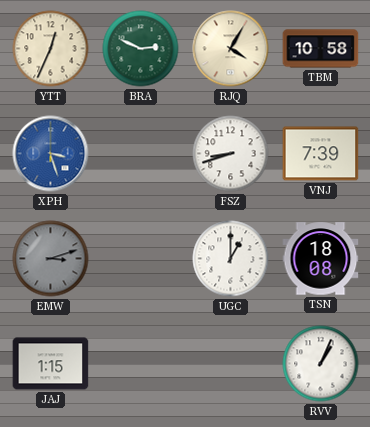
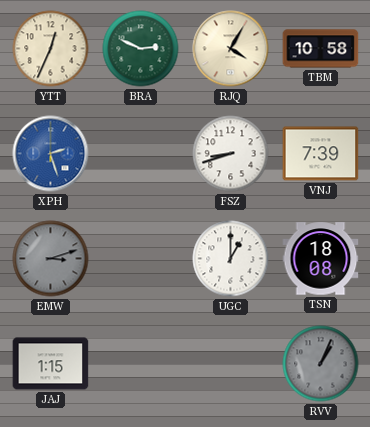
XPH: 3:27 -> 2:27 (51, 154)
RVV dial: white -> grey (321, 364)
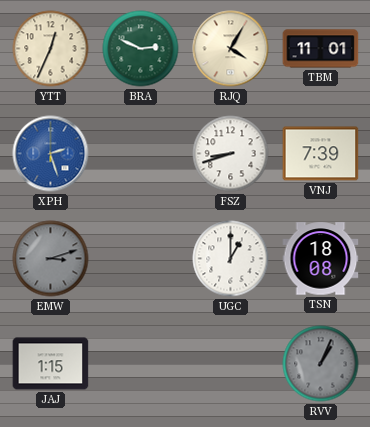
TBM: 10:58 -> 11:01 (321, 49)
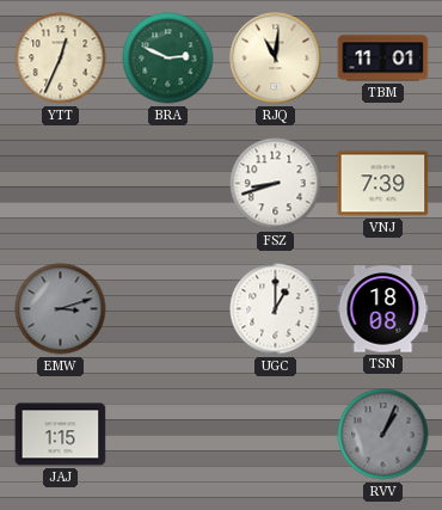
RJQ: 4:05 -> 11:01 (276, 59)
XPH: 2:27 -> none (51, 154)
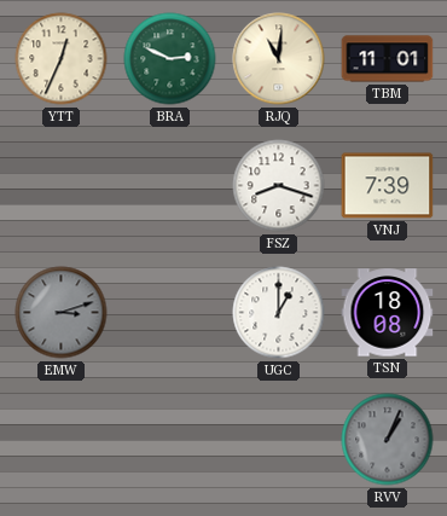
FSZ: 8:42 -> 8:18 (279, 186)
JAJ: 1:15 -> none (61, 435)
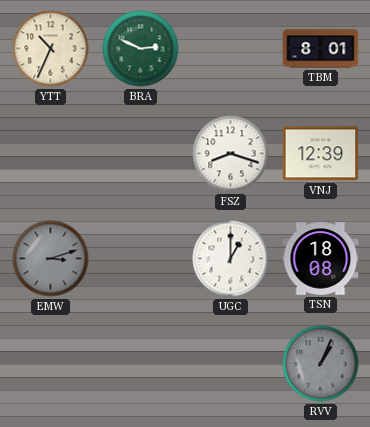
YTT: 12:34 -> 10:34 (51, 49)
RJQ: 11:01 -> none (279, 59)
TBM: 11:01 -> 8:01 (321, 49)
VNJ: 7:39 -> 12:39 (321, 154)
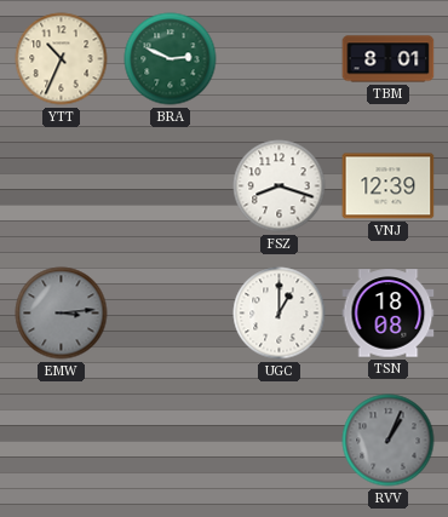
EMW: 3:12 -> 3:14 (62, 314)
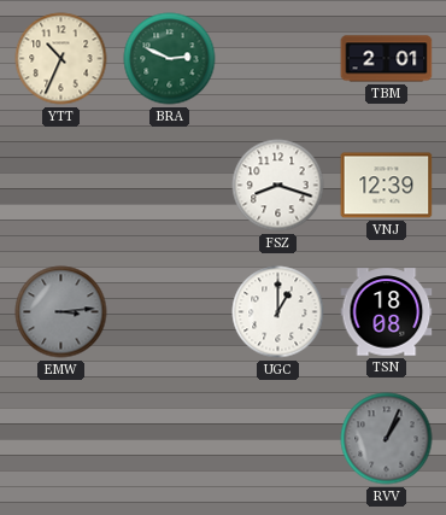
TBM: 8:01 -> 2:01 (387, 59)
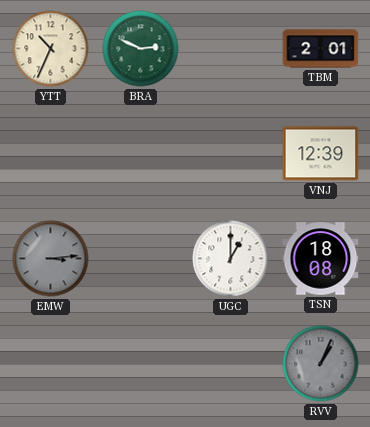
FSZ: 8:18 -> none (278, 186)
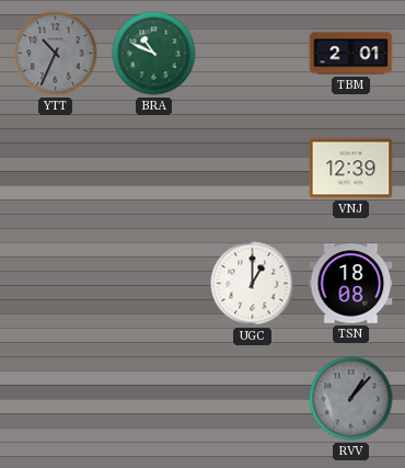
YTT dial: cream -> grey (56, 54)
BRA: 2:49 -> 10:49 (154, 54)
EMW: 3:14 -> none (51, 259)
RVV: 1:04 -> 1:07 (351, 399)
